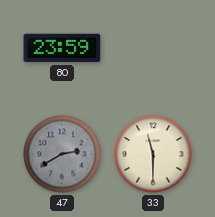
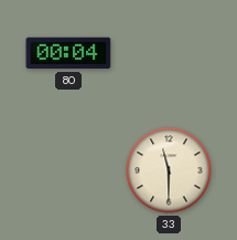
80: 23:59 -> 00:04 (68, 53)
47: 2:40 -> none (62, 154)
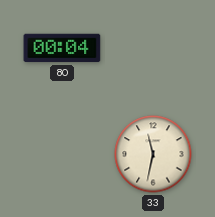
33: 11:30 -> 11:32 (153, 154)
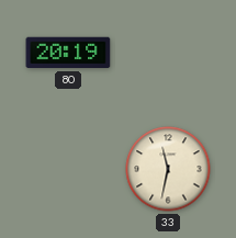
80: 00:04 -> 20:19 (68, 53)
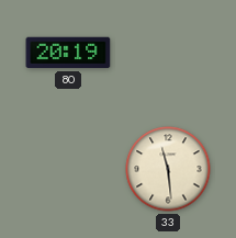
33: 11:32 -> 11:29 (168, 169)
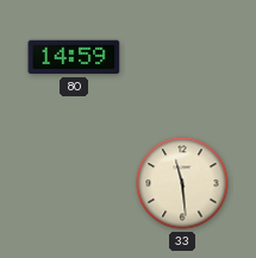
80: 20:19 -> 14:59 (74, 57)
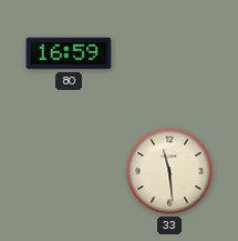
80: 14:59 -> 16:59 (69, 53)
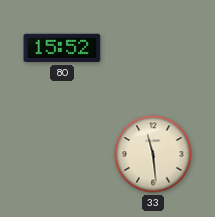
80: 16:59 -> 15:52 (62, 48)
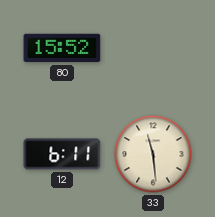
12: none -> 6:11 (62, 154)
